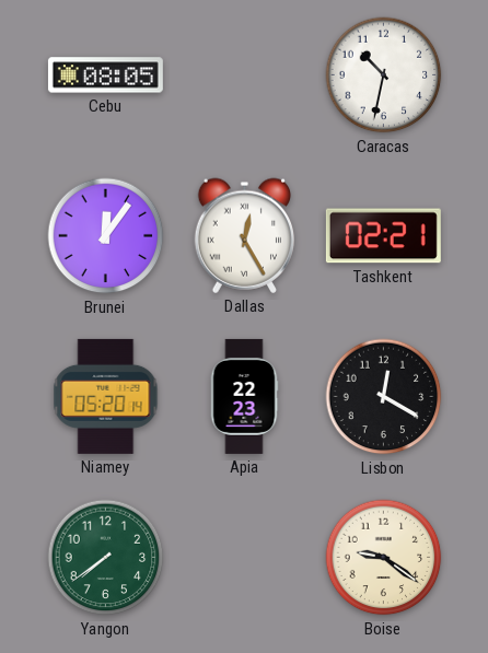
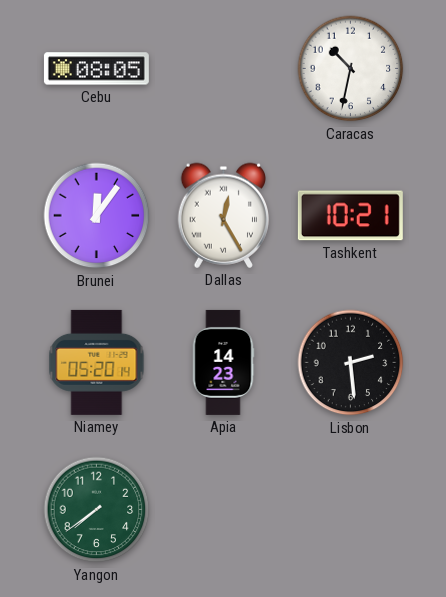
Tashkent: 02:21 -> 10:21 (350, 216)
Apia: 22:23 -> 14:23 (223, 362)
Lisbon: 12:20 -> 2:29 (351, 363)
Boise: 9:21 -> none (384, 558)
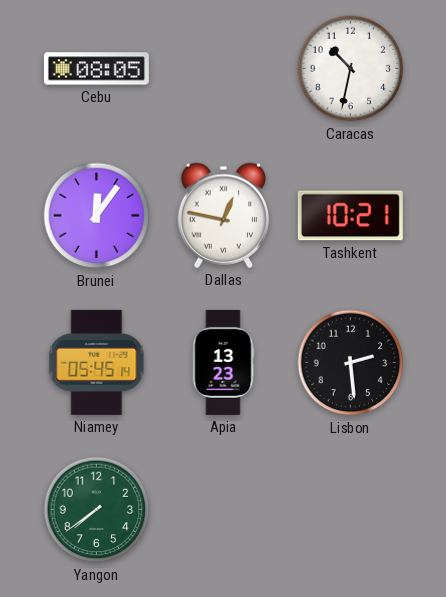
Dallas: 12:25 -> 12:47 (223, 215)
Niamey: 05:20 -> 05:45 (97, 362)
Apia: 14:23 -> 13:23 (223, 362)
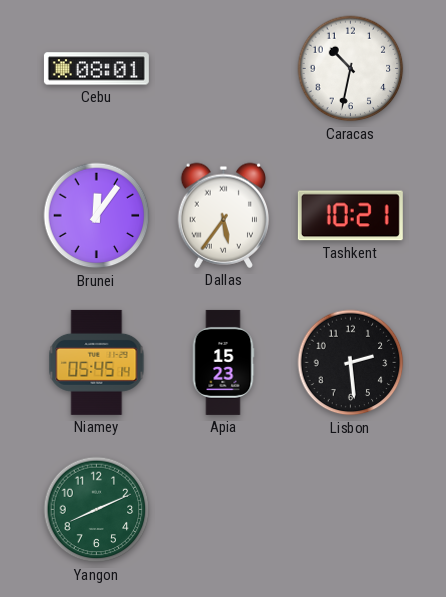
Cebu: 08:05 -> 08:01 (96, 69)
Dallas: 12:47 -> 5:36 (223, 215)
Apia: 13:23 -> 15:23 (223, 362)
Yangon: 7:39 -> 8:11 (97, 510)
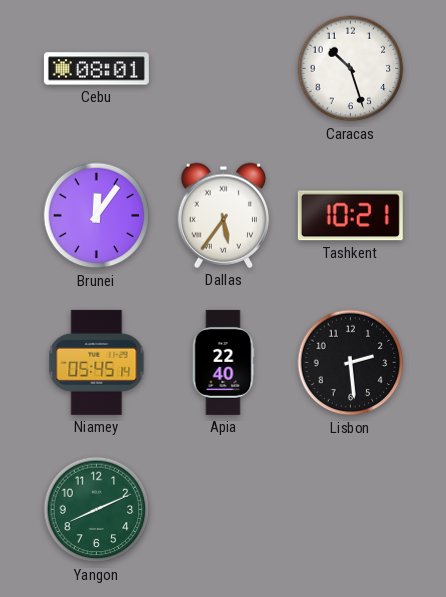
Caracas: 10:32 -> 10:27 (351, 69)
Apia: 15:23 -> 22:40 (223, 362)
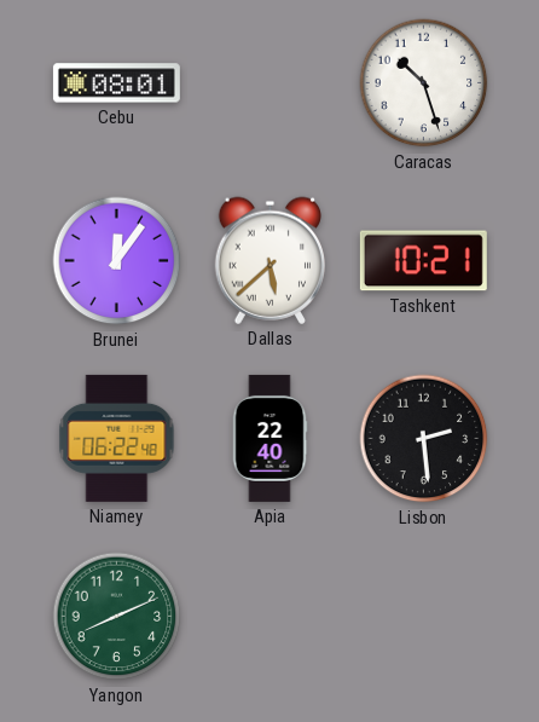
Dallas: 5:36 -> 5:38 (269, 260)
Niamey: 05:45 -> 06:22 (117, 438)
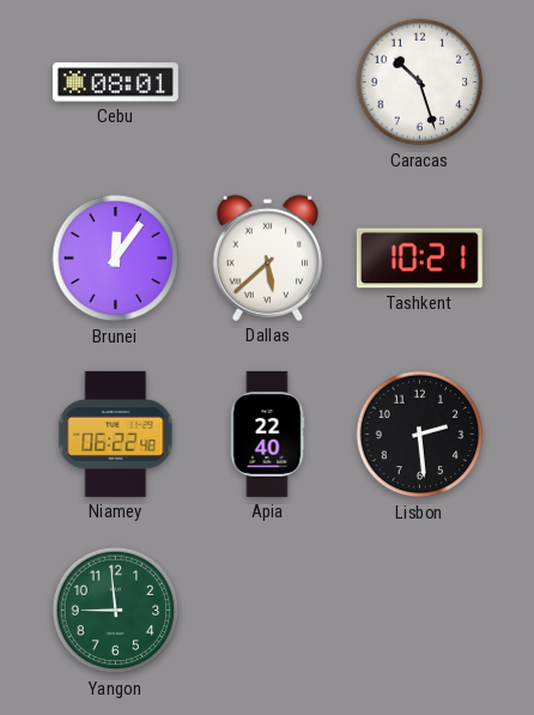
Yangon: 8:11 -> 8:59 (116, 611)
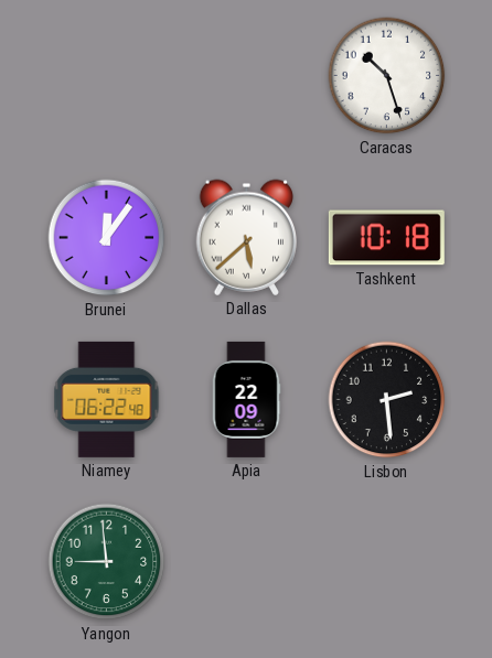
Cebu: 08:01 -> none (115, 83)
Tashkent: 10:21 -> 10:18 (386, 238)
Apia: 22:40 -> 22:09 (246, 399)
